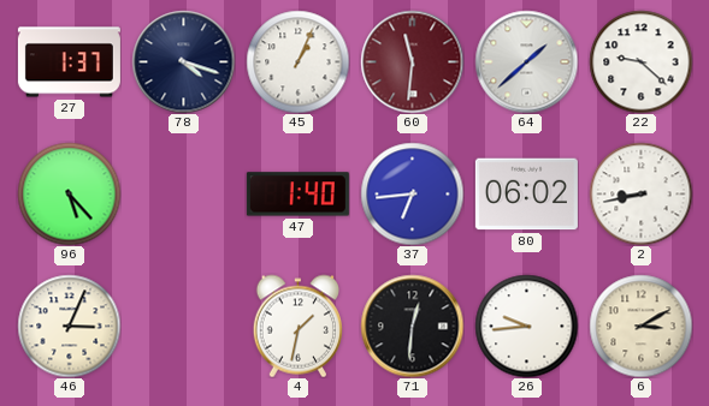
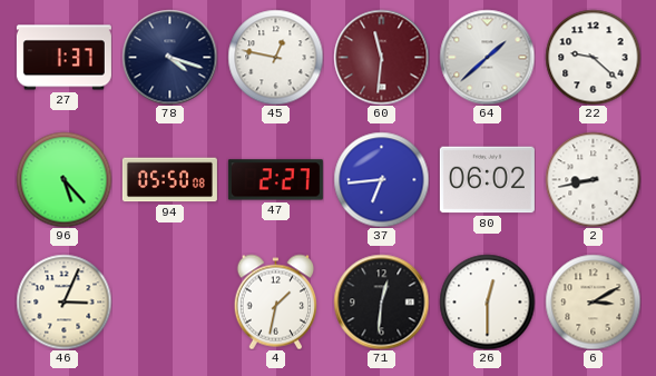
45: 1:04 -> 12:47 (275, 57)
94: none -> 05:50 (169, 180)
47: 1:40 -> 2:27 (275, 180)
26: 9:44 -> 12:30 (487, 301)
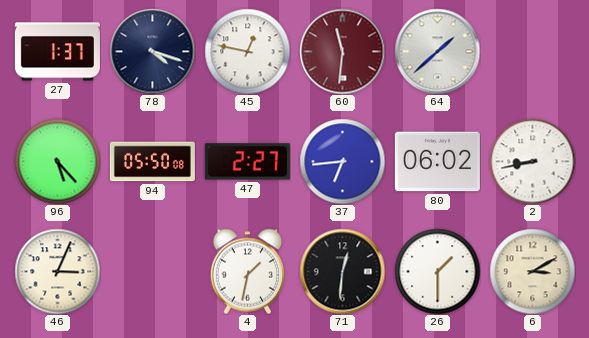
22: 9:22 -> none (593, 57)
26: 12:30 -> 1:30 (437, 271)
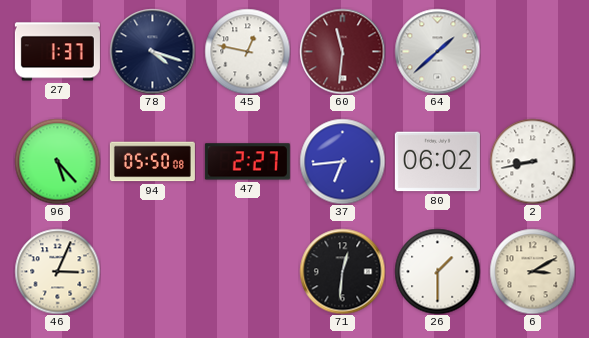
4: 1:32 -> none (247, 271)
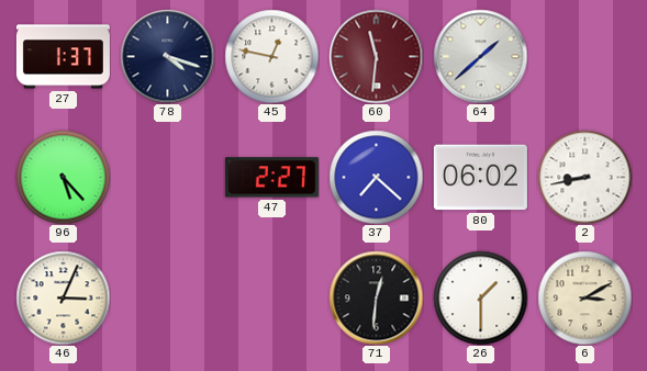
94: 05:50 -> none (152, 162)
37: 6:44 -> 7:22 (376, 177)
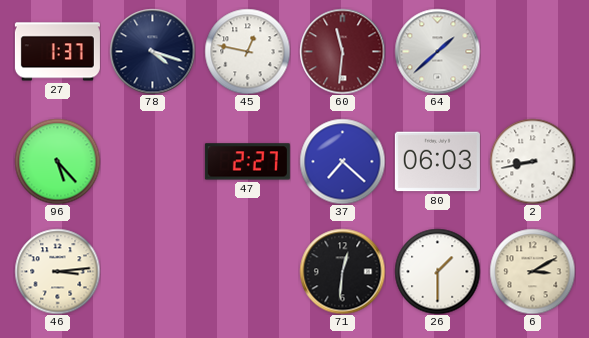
80: 06:02 -> 06:03 (437, 162)
46: 3:04 -> 3:14 (57, 271)
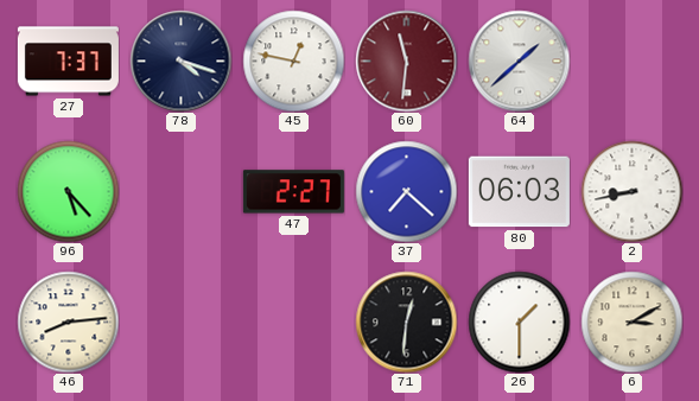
27: 1:37 -> 7:37 (68, 62)
46: 3:14 -> 8:14 (68, 322)
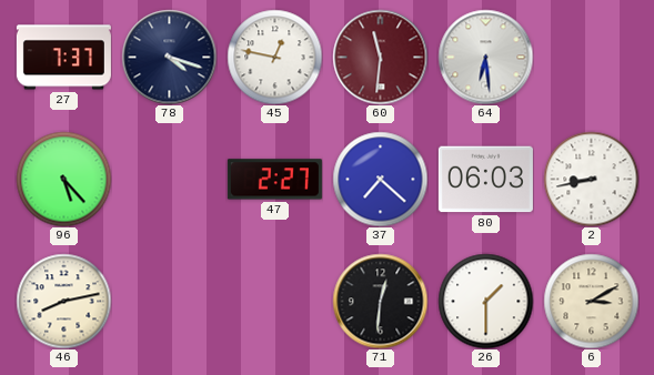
64: 1:38 -> 6:29 (485, 57)
46: 8:14 -> 8:13 (63, 301)
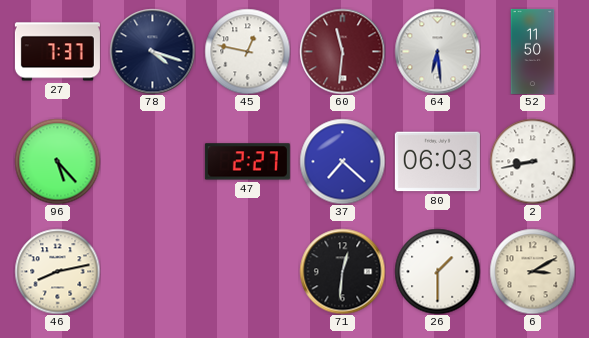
52: none -> 11:50 (533, 51)
